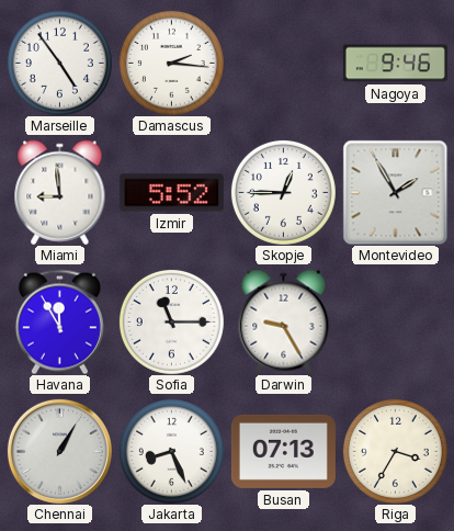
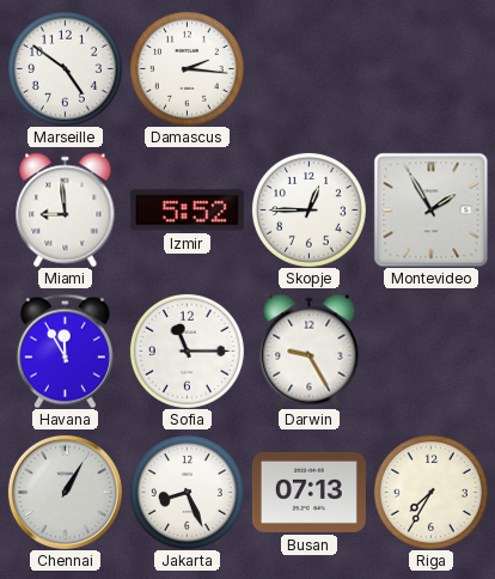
Marseille: 4:54 -> 4:51 (65, 68)
Nagoya: 9:46 -> none (395, 64)
Riga: 3:35 -> 7:35 (430, 492)
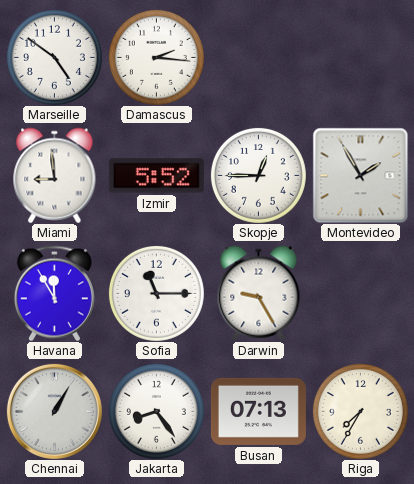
Jakarta: 8:26 -> 8:24 (156, 411)
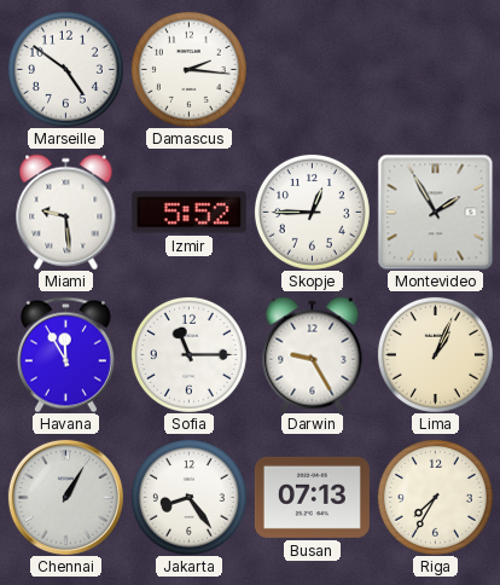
Miami: 8:59 -> 9:29 (66, 212)
Lima: none -> 1:04 (435, 354)
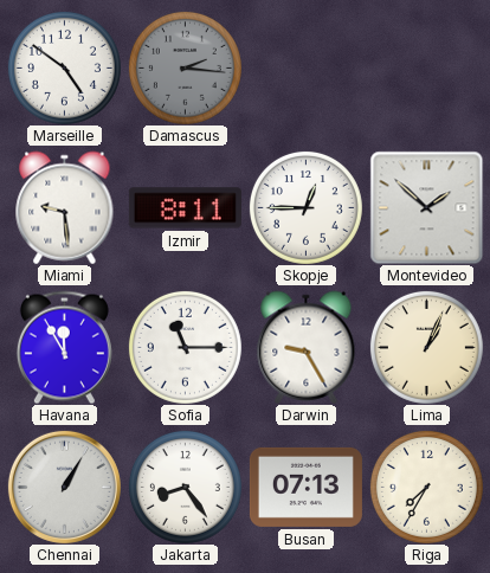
Damascus dial: white -> grey (185, 67)
Izmir: 5:52 -> 8:11 (185, 208)
Montevideo: 1:55 -> 1:52 (426, 207)
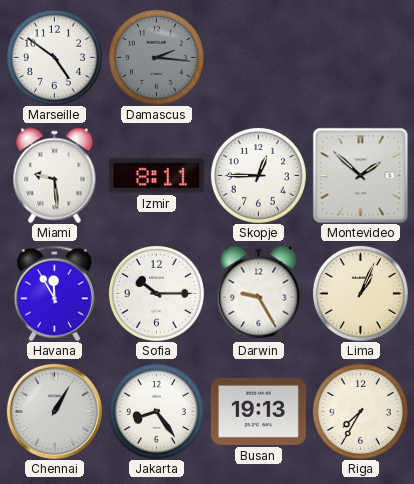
Sofia: 11:15 -> 10:15 (156, 293)
Busan: 07:13 -> 19:13 (258, 411)
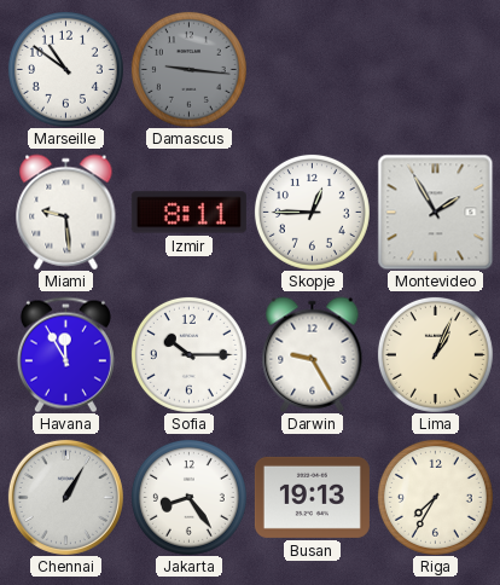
Marseille: 4:51 -> 10:51 (65, 69)
Damascus: 2:16 -> 9:16 (188, 69)
Montevideo: 1:52 -> 1:55 (435, 212)
